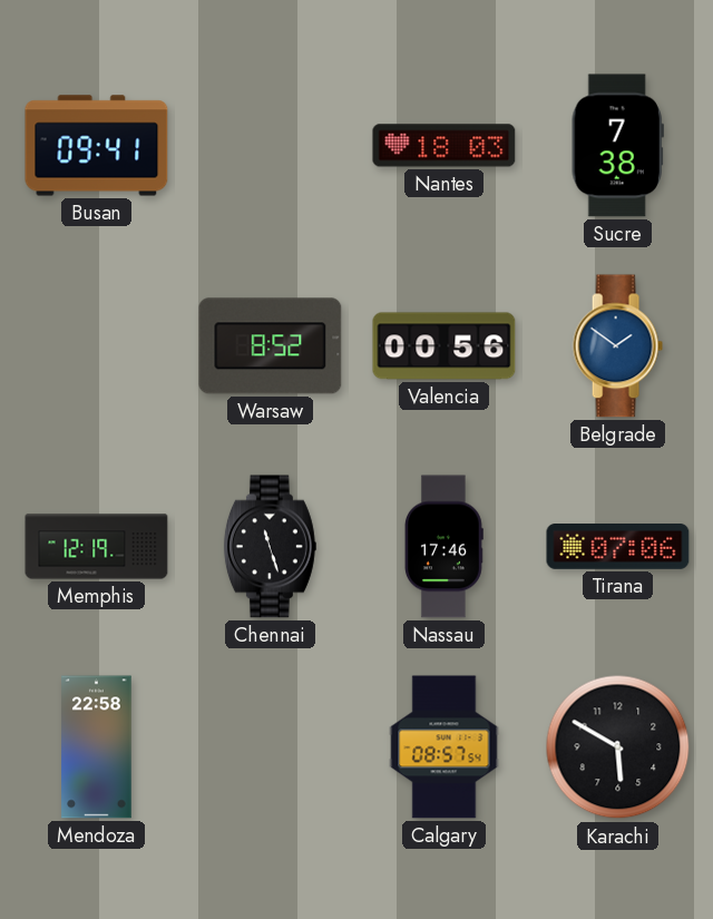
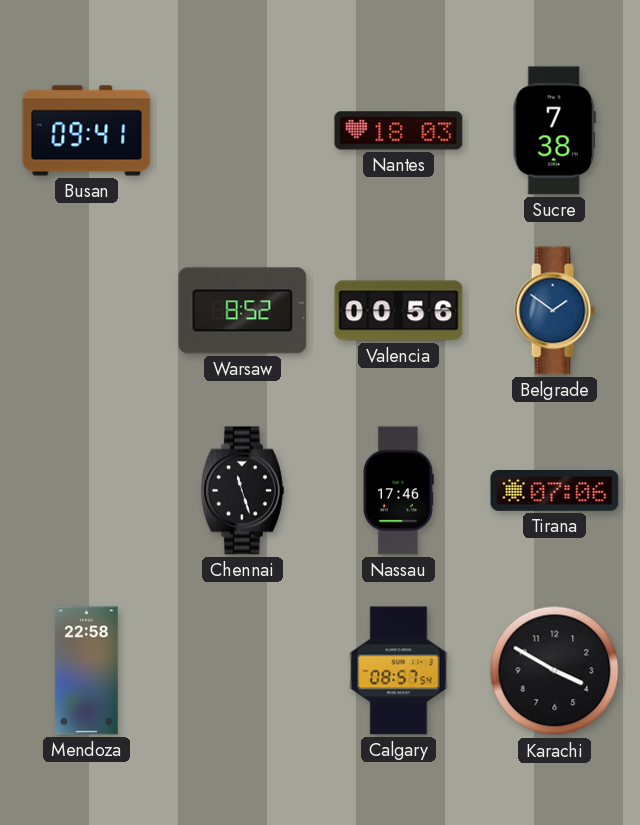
Memphis: 12:19 -> none (97, 547)
Karachi: 5:50 -> 3:50 (555, 671)
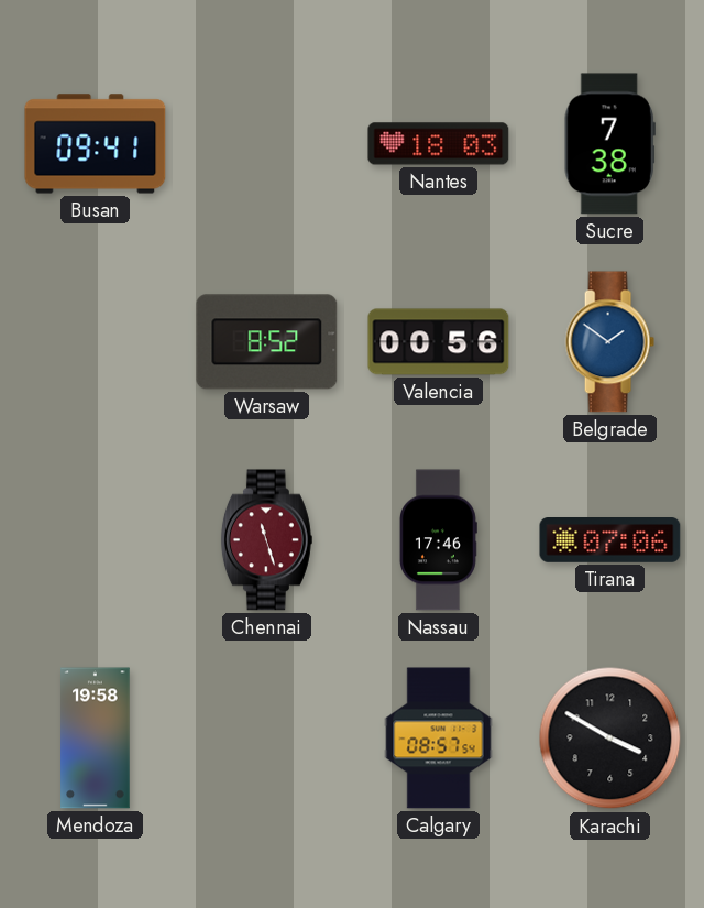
Chennai dial: black -> burgundy (266, 540)
Mendoza: 22:58 -> 19:58 (96, 739)
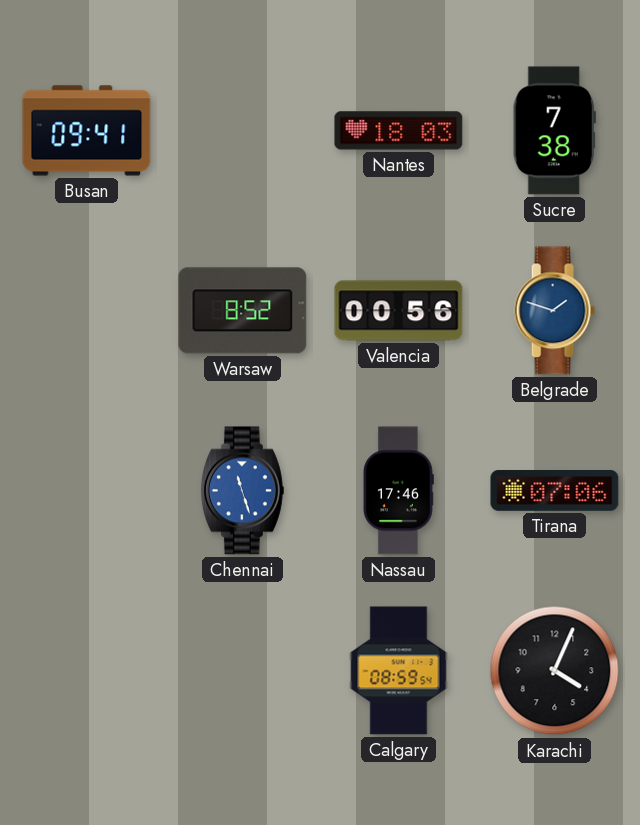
Belgrade: 1:51 -> 1:48 (554, 311)
Chennai dial: burgundy -> blue (242, 491)
Mendoza: 19:58 -> none (96, 739)
Calgary: 08:57 -> 08:59 (399, 671)
Karachi: 3:50 -> 4:04 (555, 671)
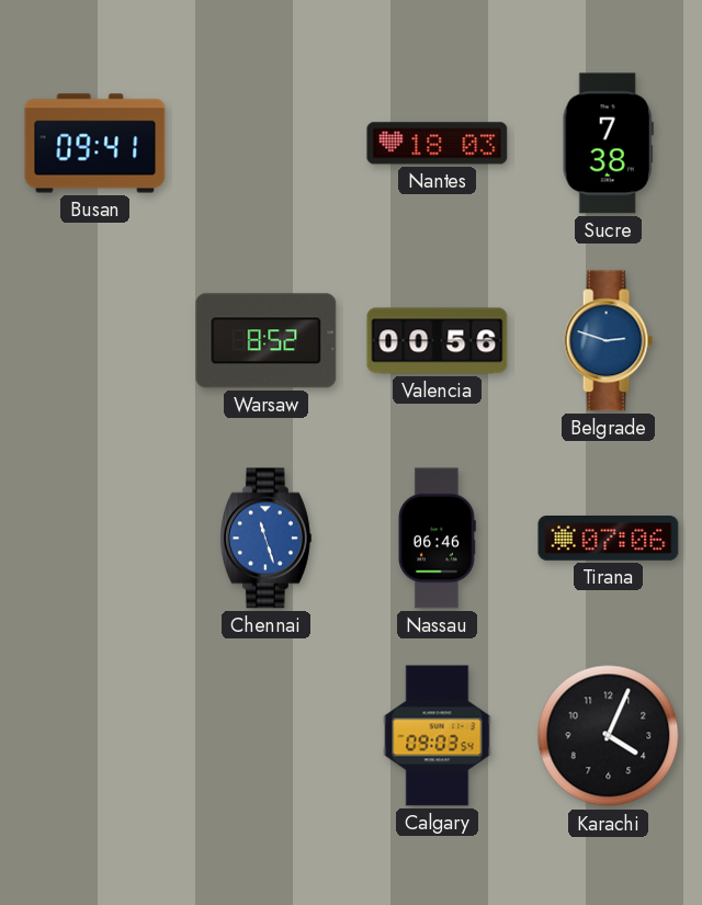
Belgrade: 1:48 -> 2:48 (608, 341)
Nassau: 17:46 -> 06:46 (437, 539)
Calgary: 08:59 -> 09:03 (438, 736)
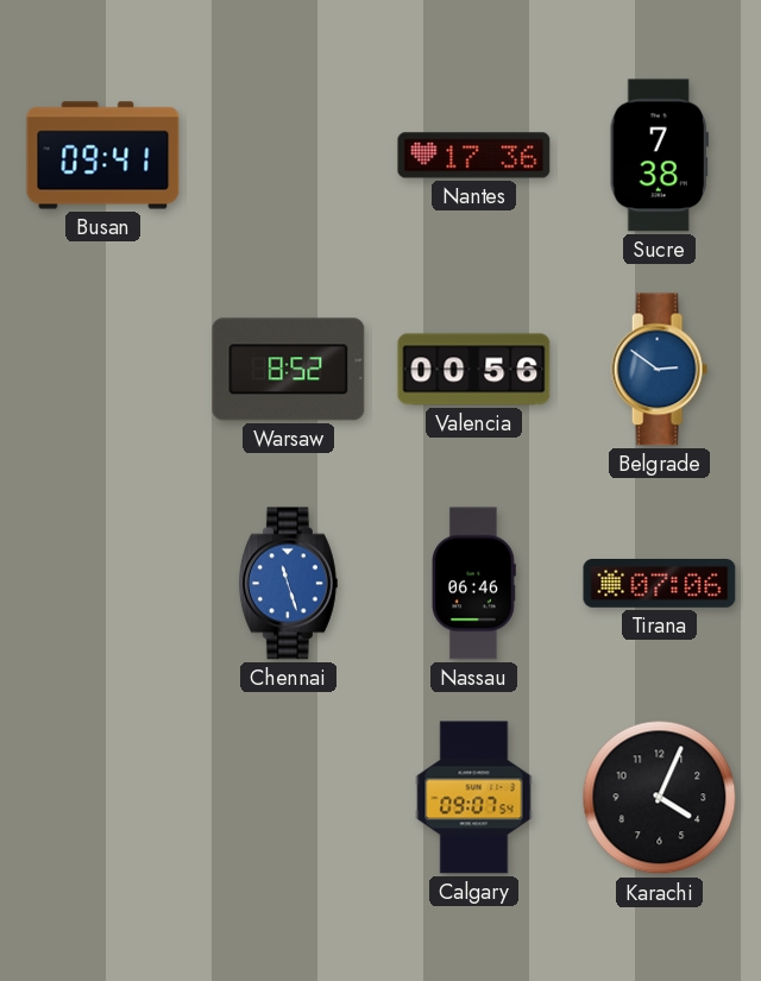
Nantes: 18:03 -> 17:36 (474, 156)
Belgrade: 2:48 -> 2:51 (659, 370)
Calgary: 09:03 -> 09:07 (474, 798)
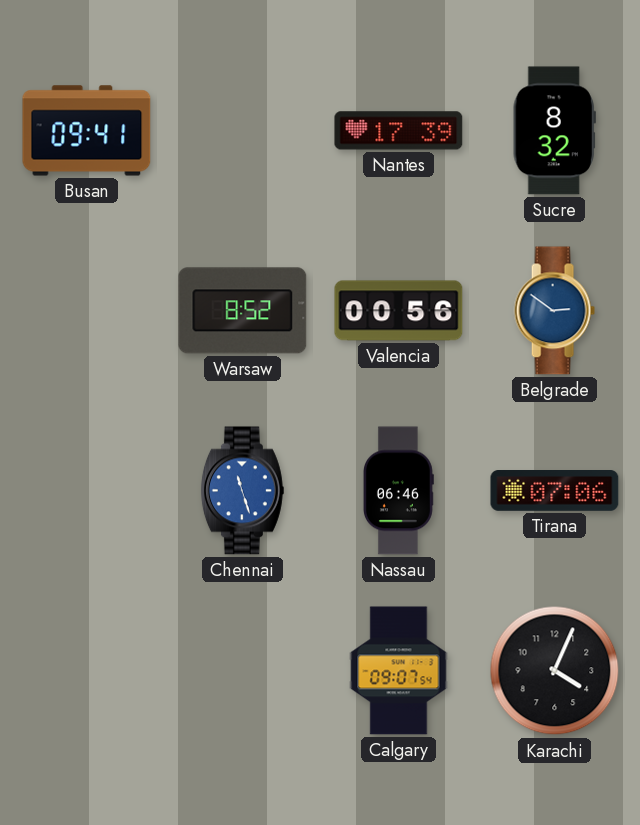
Nantes: 17:36 -> 17:39 (399, 131)
Sucre: 7:38 -> 8:32 (554, 131)
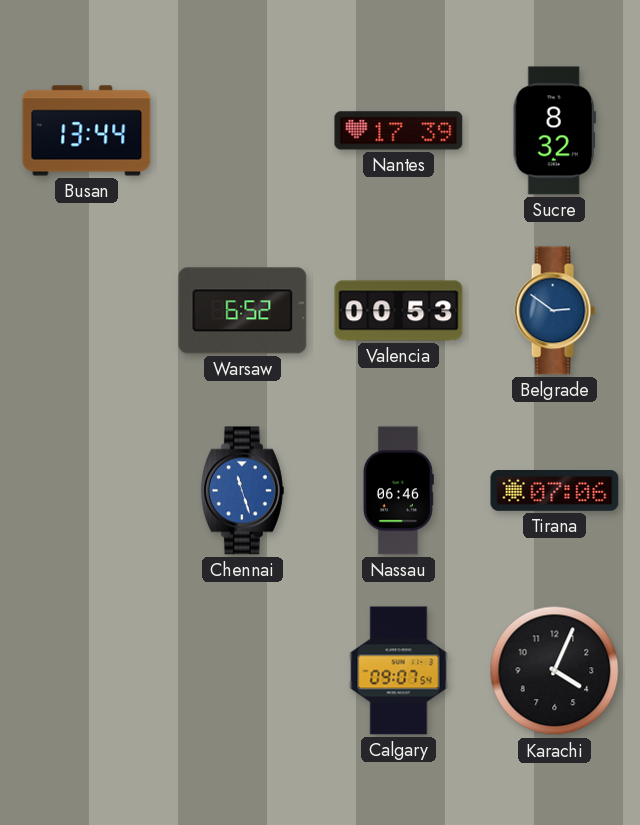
Busan: 09:41 -> 13:44 (87, 131)
Warsaw: 8:52 -> 6:52 (243, 311)
Valencia: 00:56 -> 00:53 (399, 311)
